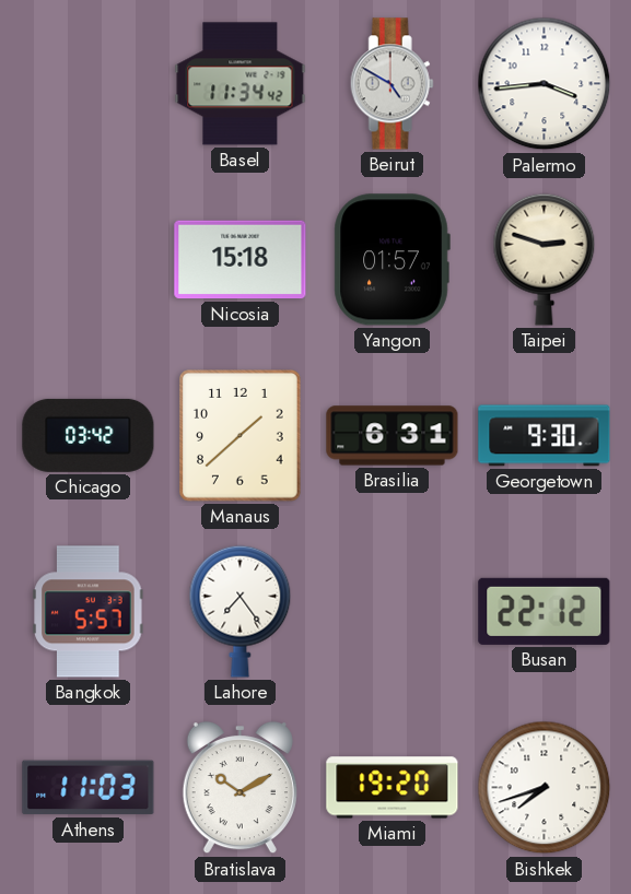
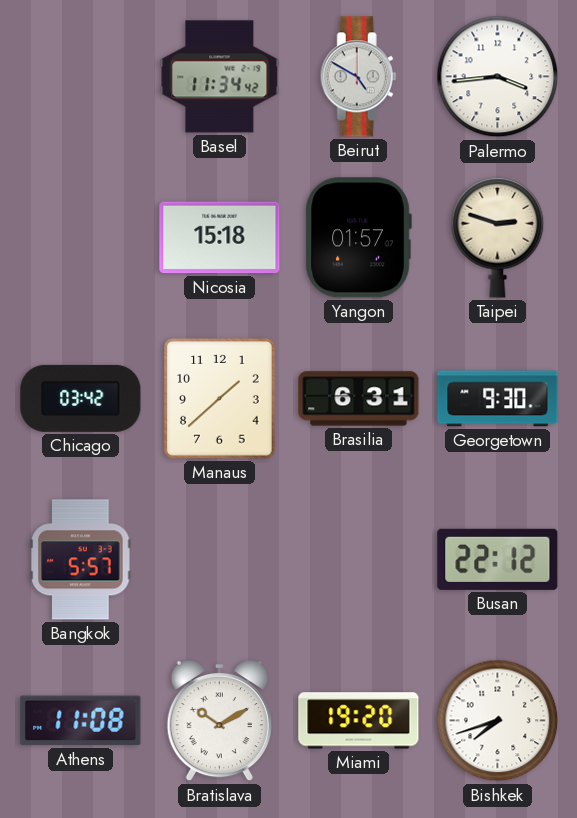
Lahore: 7:24 -> none (241, 611)
Athens: 11:03 -> 11:08 (81, 721)
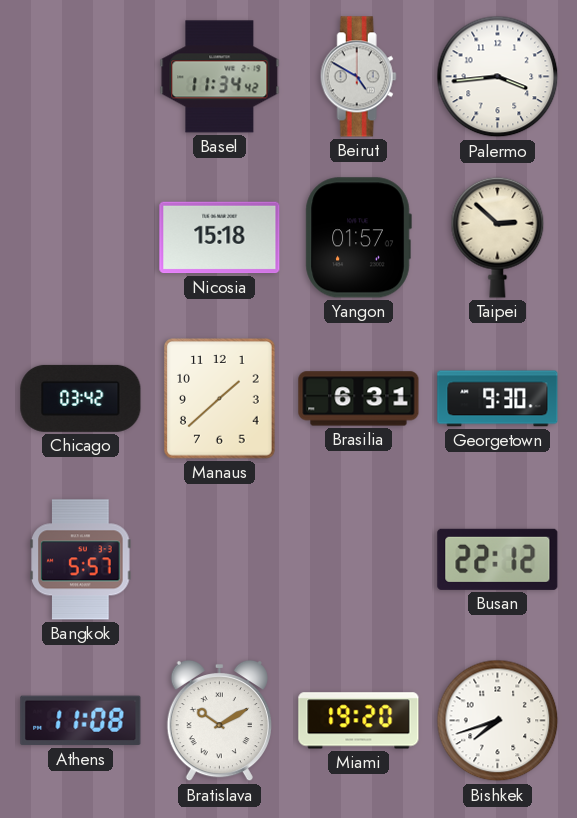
Taipei: 2:48 -> 2:52 (498, 237)
